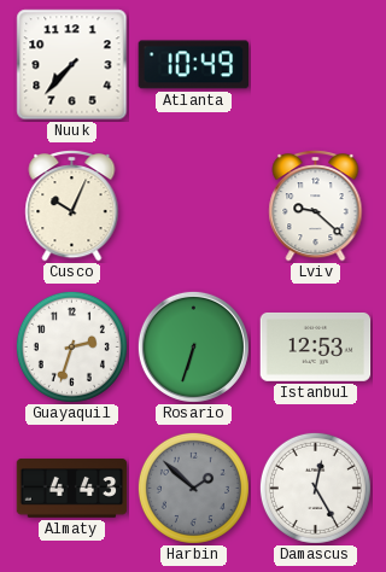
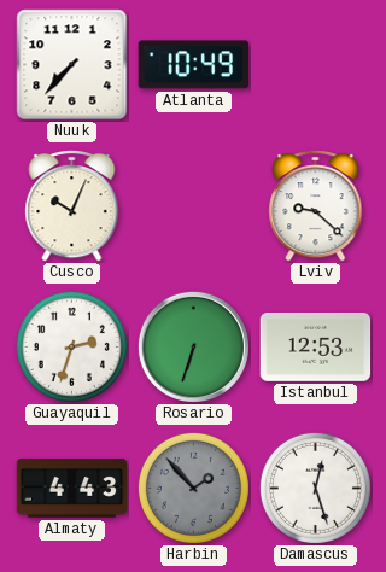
Harbin: 1:52 -> 1:53 (193, 488)
Damascus: 12:25 -> 12:27 (315, 488)
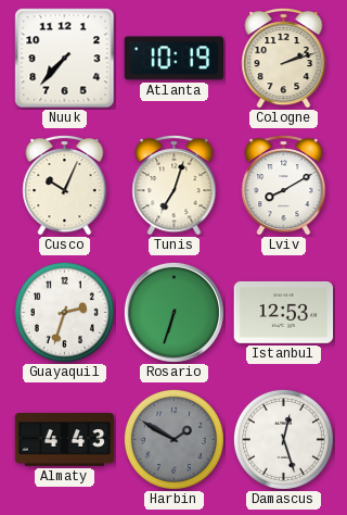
Atlanta: 10:49 -> 10:19 (173, 59)
Cologne: none -> 2:12 (284, 59)
Tunis: none -> 7:03 (175, 186)
Lviv: 9:22 -> 8:10 (284, 186)
Harbin: 1:53 -> 1:50 (173, 439)
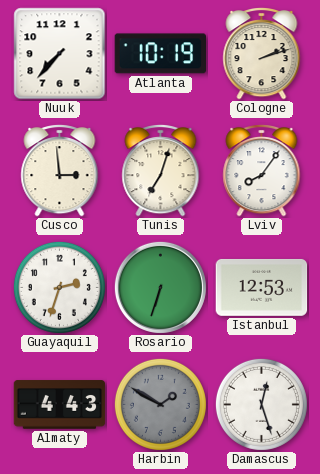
Cusco: 10:04 -> 2:59 (60, 171)
Lviv: 8:10 -> 8:06 (262, 171)
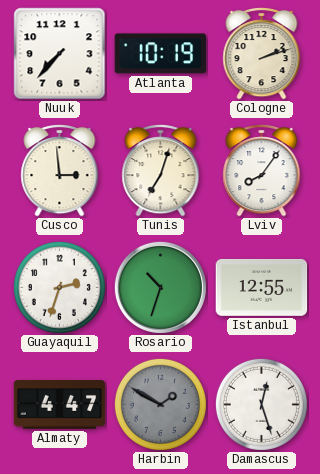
Rosario: 6:33 -> 10:33 (160, 287)
Istanbul: 12:53 -> 12:55 (262, 287)
Almaty: 4:43 -> 4:47 (60, 405)
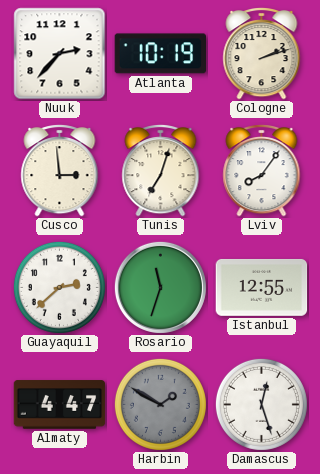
Nuuk: 7:37 -> 2:37 (60, 54)
Guayaquil: 2:33 -> 2:38 (59, 287)
Rosario: 10:33 -> 11:33 (160, 287)
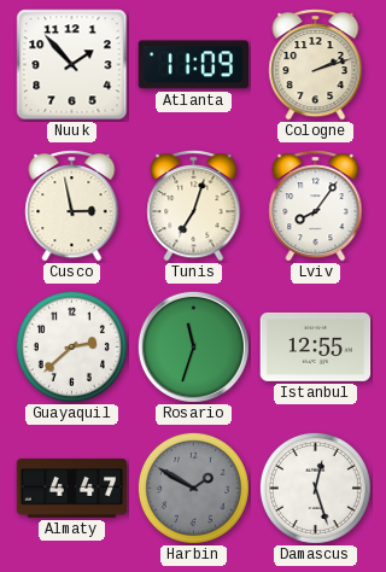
Nuuk: 2:37 -> 1:53 (72, 65)
Atlanta: 10:19 -> 11:09 (193, 65)
Cusco: 2:59 -> 2:58 (72, 206)
